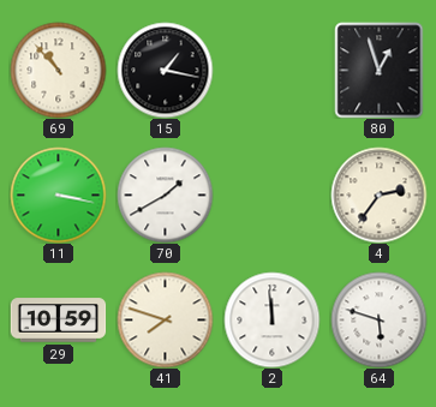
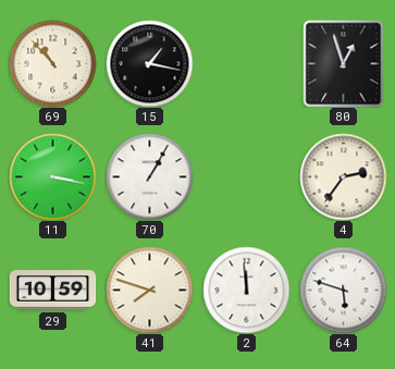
70: 1:40 -> 1:05 (149, 176)
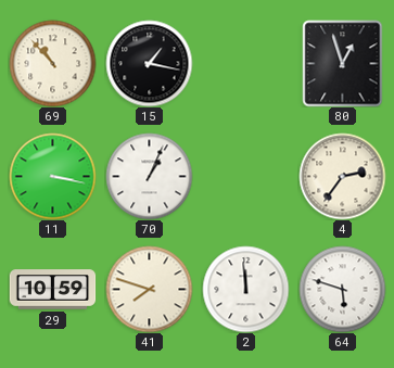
70: 1:05 -> 1:04 (149, 176)
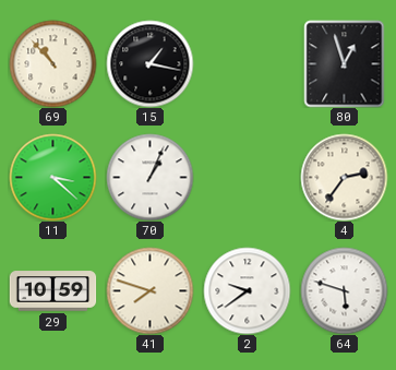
11: 3:17 -> 3:22 (52, 177)
2: 11:59 -> 9:39 (247, 290)
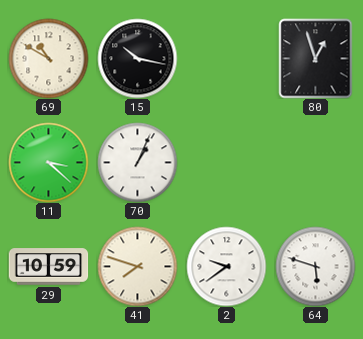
69: 10:53 -> 10:50 (48, 58)
15: 1:17 -> 10:17 (137, 58)
4: 2:36 -> none (344, 177)
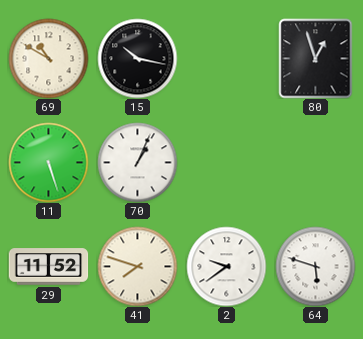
11: 3:22 -> 5:27 (48, 162)
29: 10:59 -> 11:52 (48, 267)
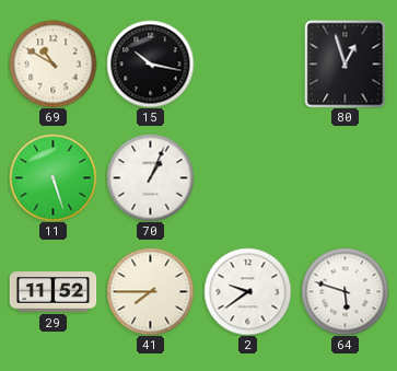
41: 7:48 -> 7:45 (150, 291)
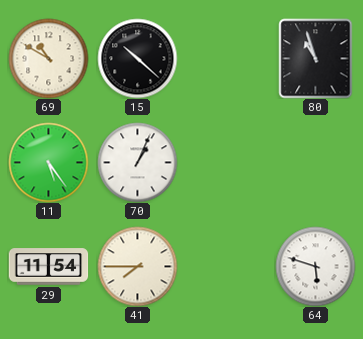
15: 10:17 -> 10:22 (137, 58)
80: 12:57 -> 10:57 (316, 58)
11: 5:27 -> 5:24 (48, 162)
29: 11:52 -> 11:54 (48, 267)
2: 9:39 -> none (247, 291)
